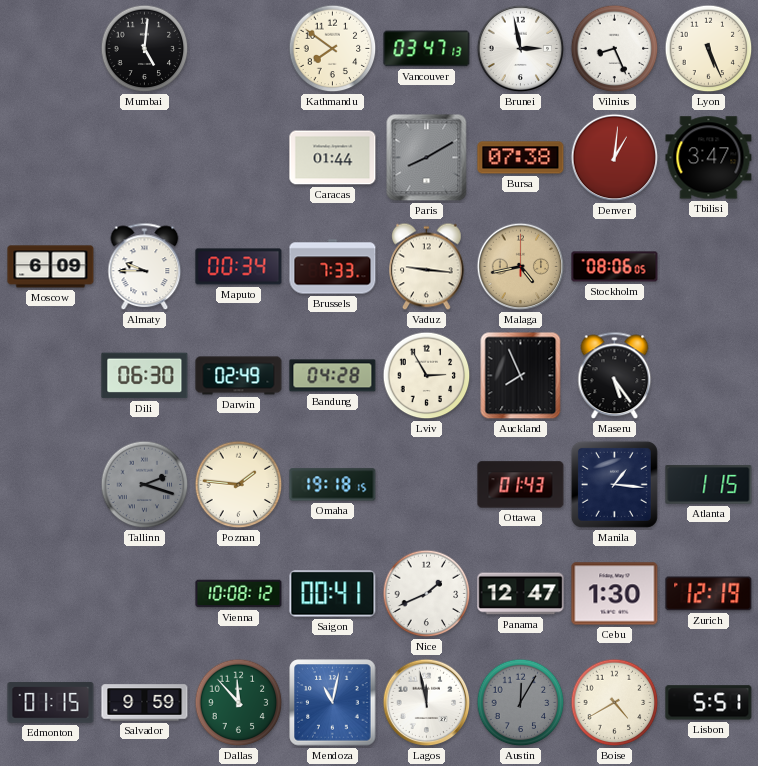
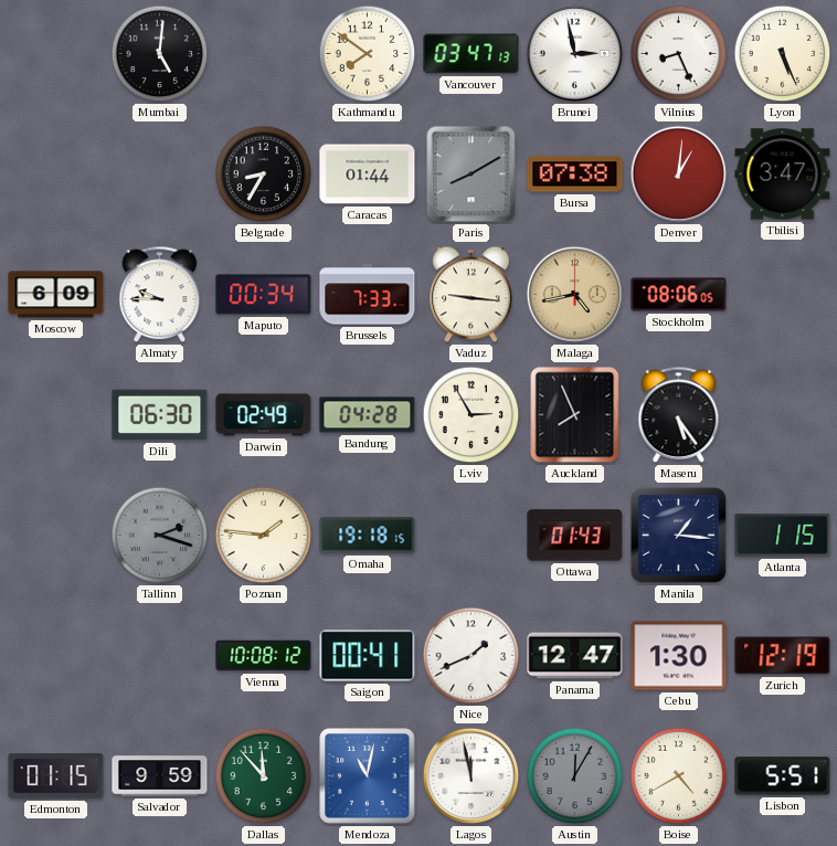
Belgrade: none -> 8:35 (264, 175)
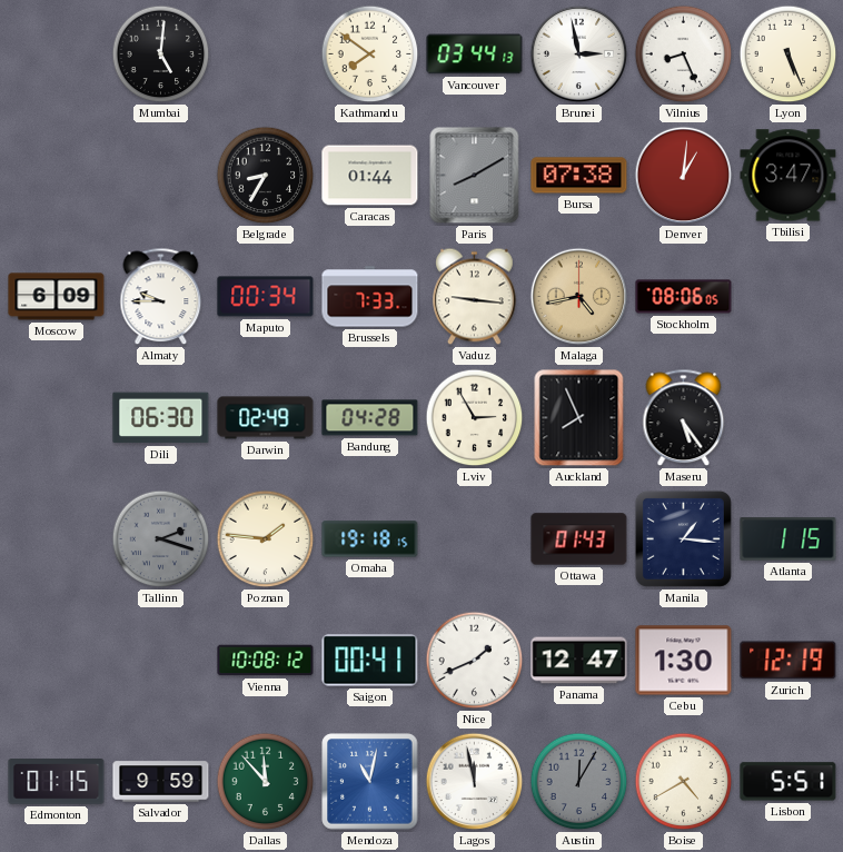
Vancouver: 03:47 -> 03:44 (475, 55)
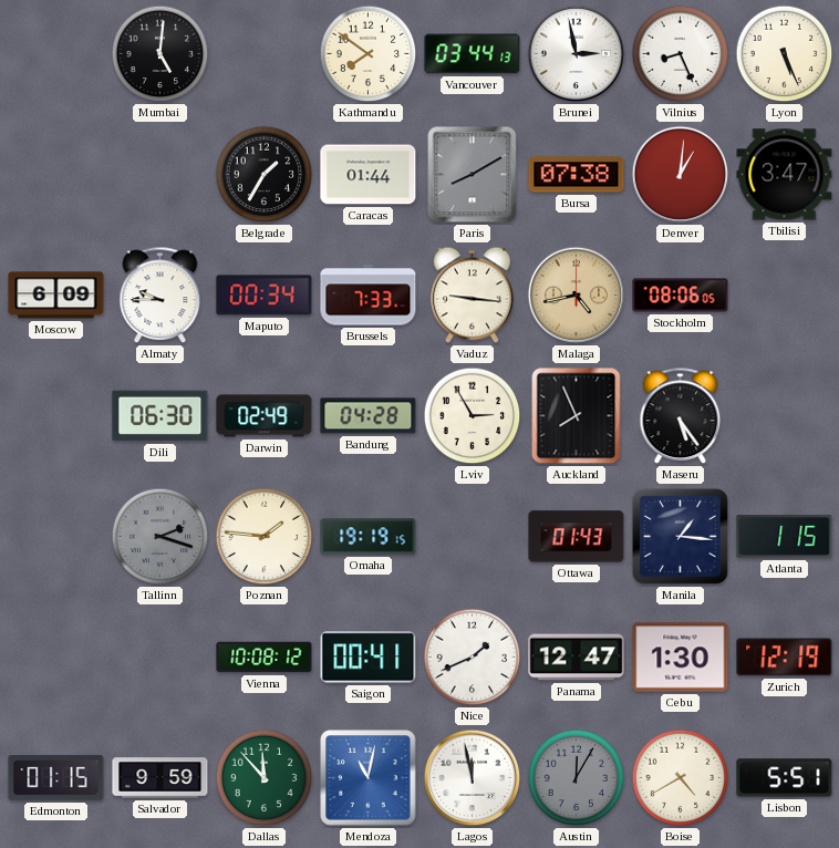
Belgrade: 8:35 -> 1:35 (265, 175)
Omaha: 19:18 -> 19:19 (369, 537)
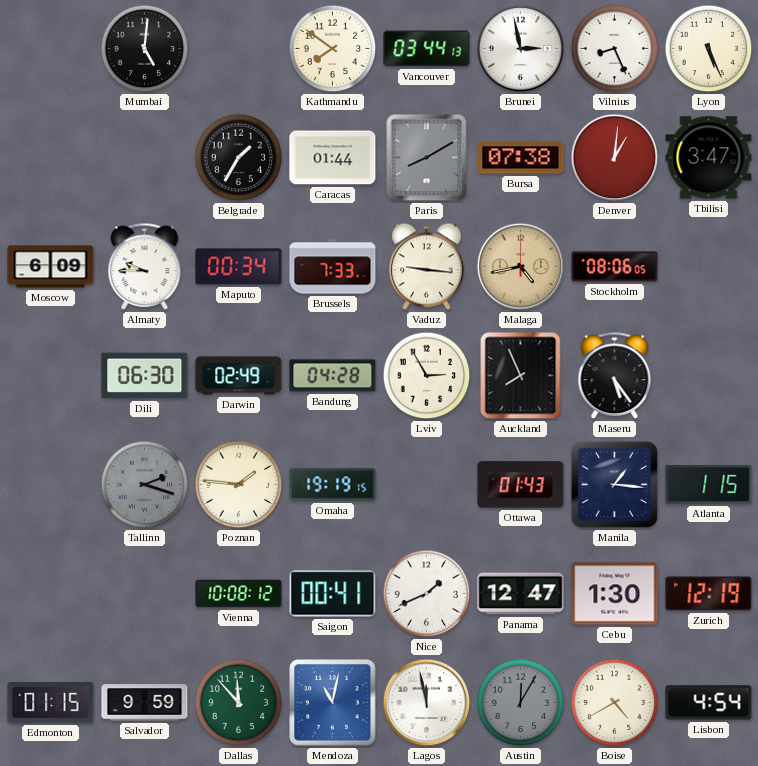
Lisbon: 5:51 -> 4:54 (709, 703)
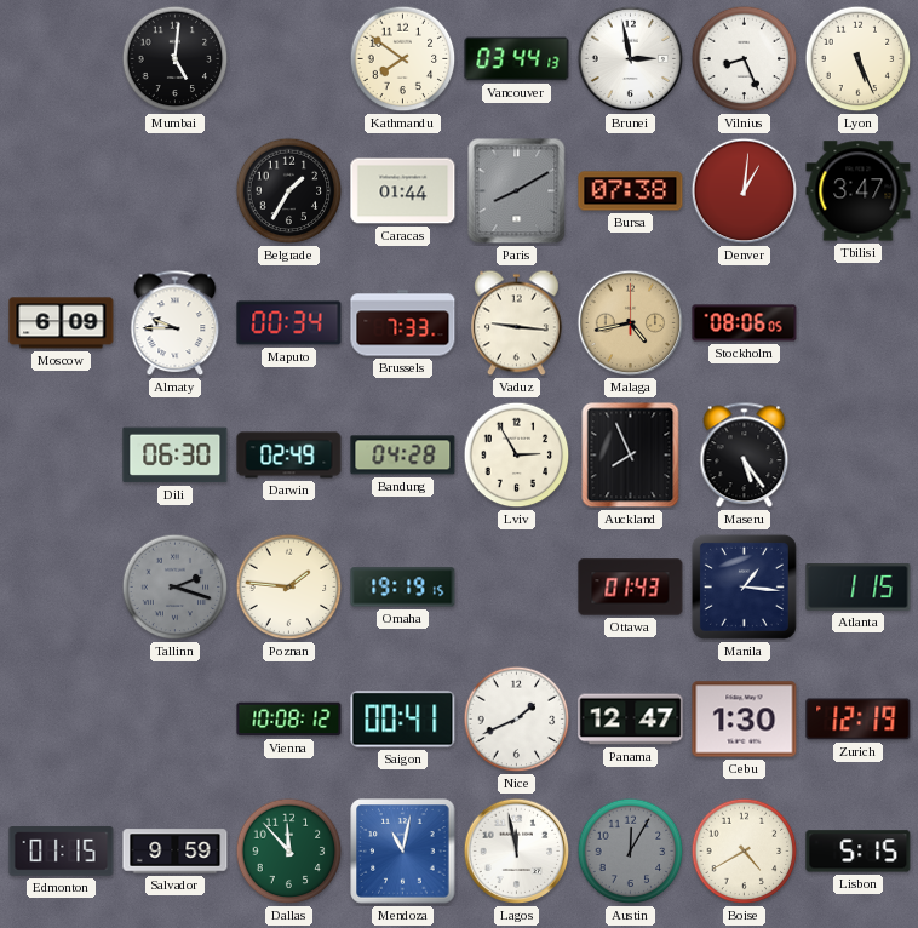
Lisbon: 4:54 -> 5:15 (859, 852)
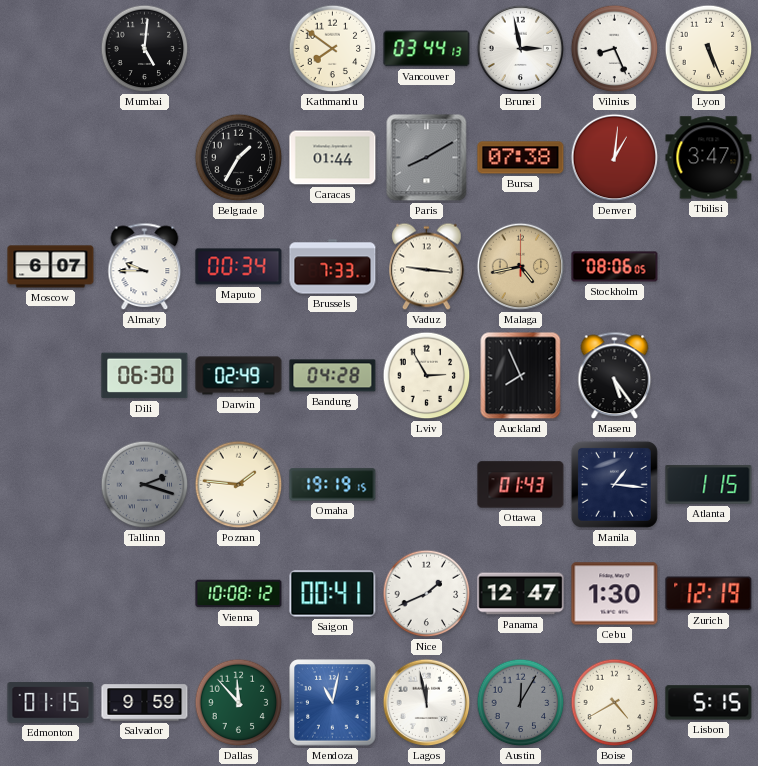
Moscow: 6:09 -> 6:07 (51, 267)
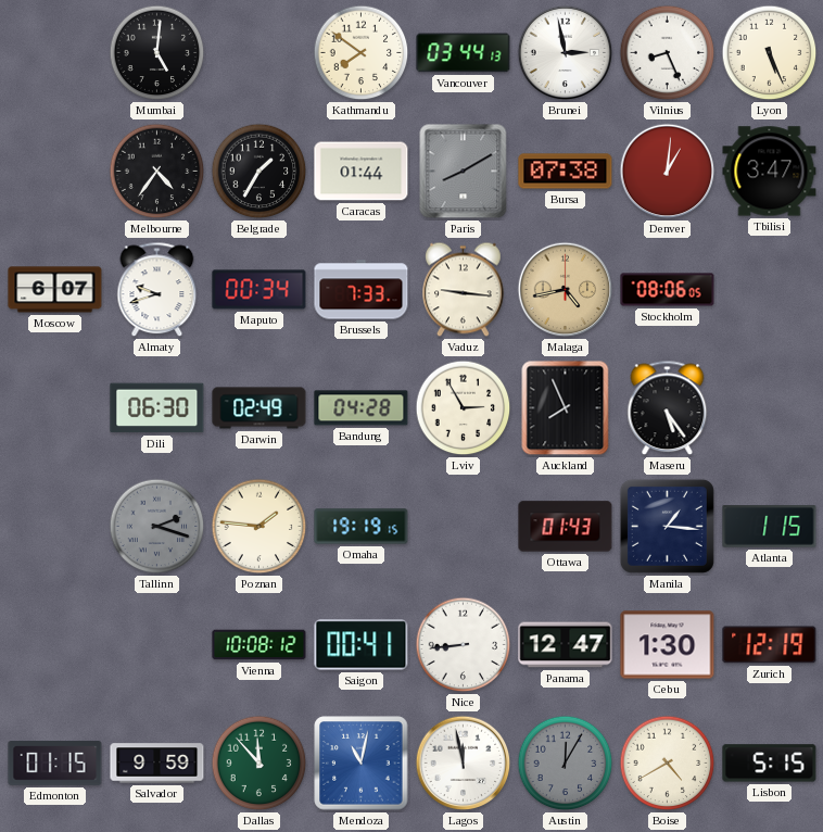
Melbourne: none -> 4:36 (157, 172)
Almaty: 9:45 -> 9:42 (157, 290)
Nice: 1:41 -> 8:44 (464, 645)
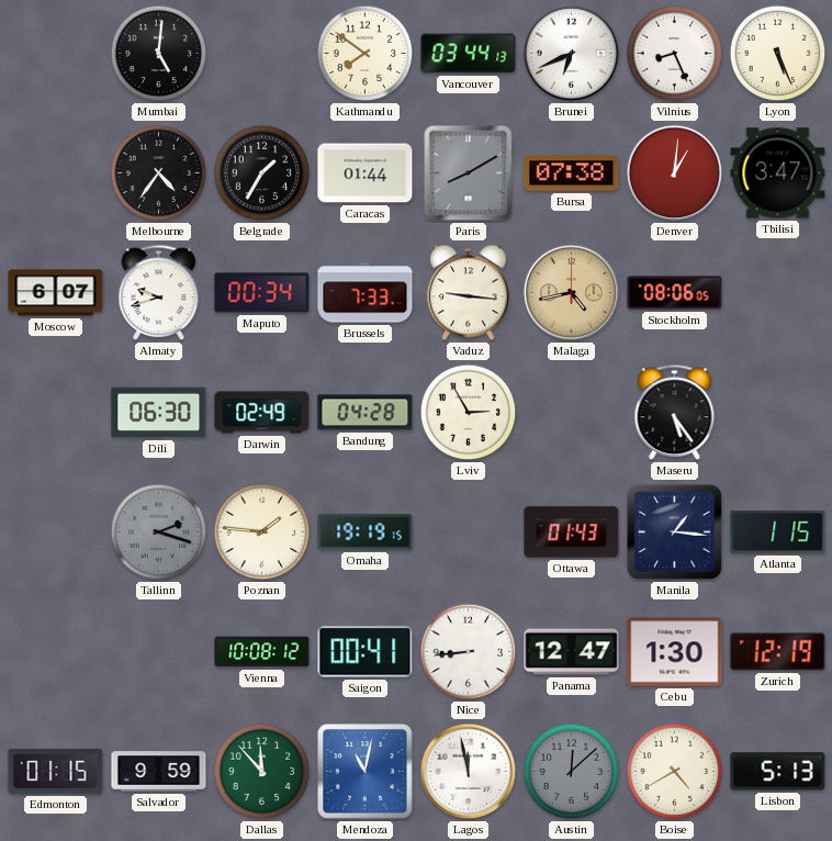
Brunei: 2:58 -> 6:41 (572, 54)
Auckland: 7:56 -> none (566, 408)
Austin: 12:05 -> 12:08 (572, 772)
Lisbon: 5:15 -> 5:13 (778, 772)
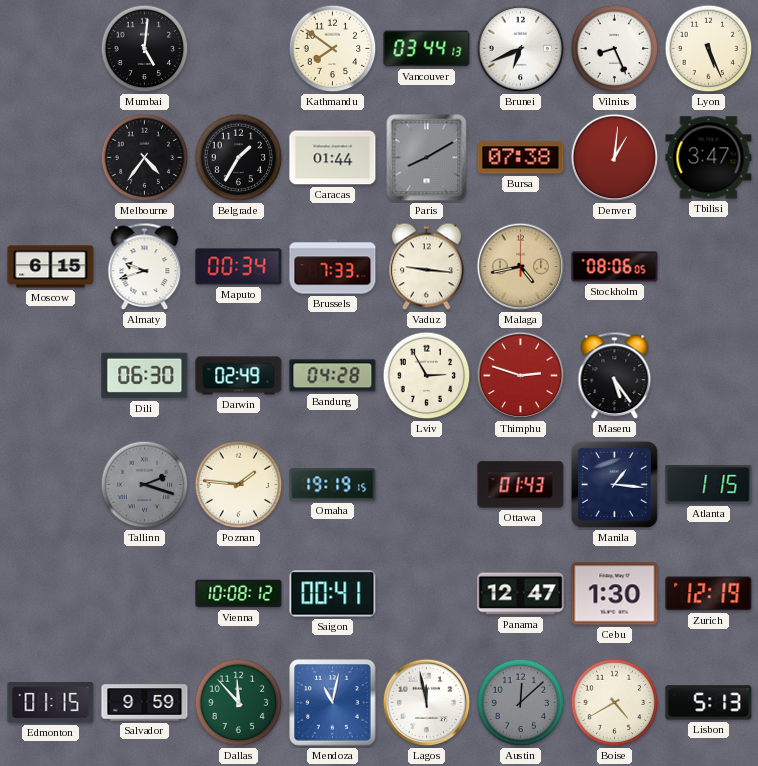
Moscow: 6:07 -> 6:15 (51, 267)
Thimphu: none -> 2:48 (521, 376)
Nice: 8:44 -> none (469, 652)
